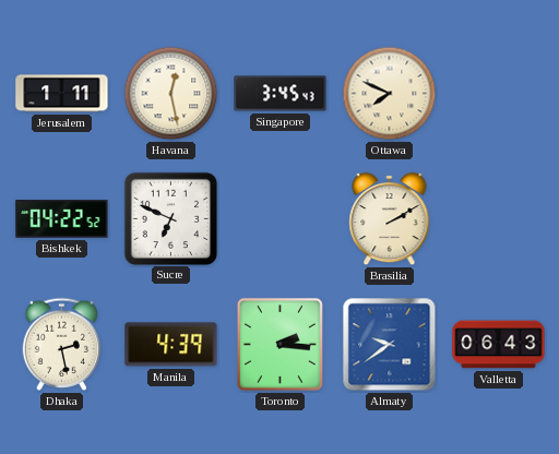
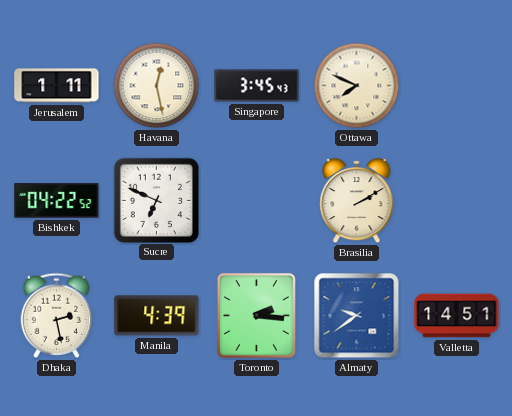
Valletta: 06:43 -> 14:51 (457, 316)
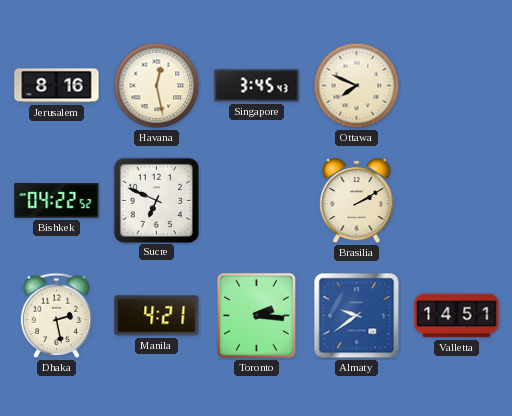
Jerusalem: 1:11 -> 8:16 (57, 86)
Manila: 4:39 -> 4:21 (157, 316)
